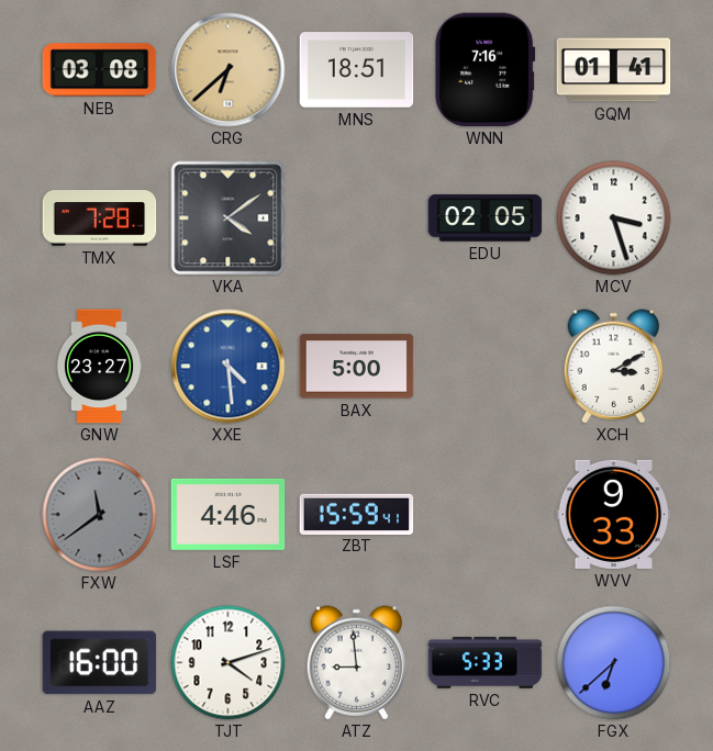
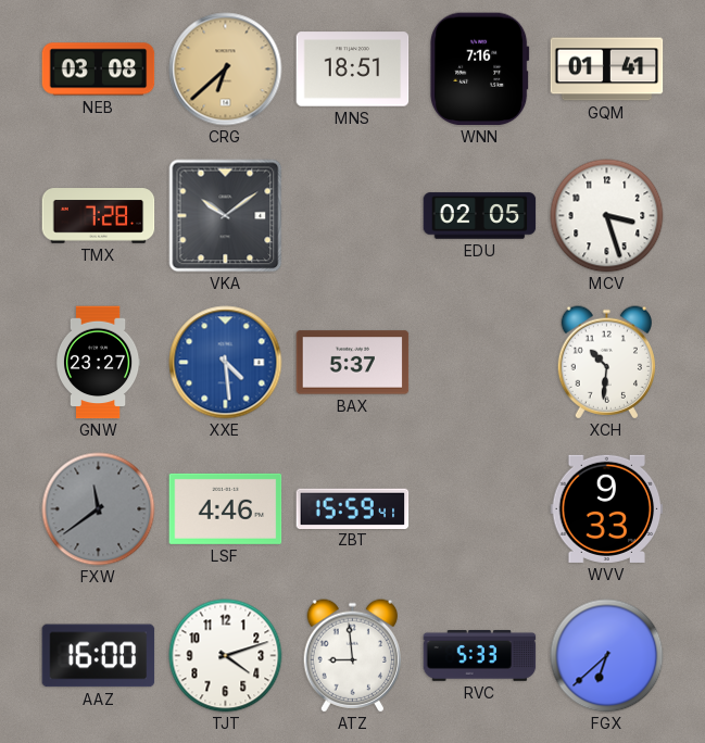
VKA: 4:09 -> 10:09 (226, 216)
BAX: 5:00 -> 5:37 (353, 363)
XCH: 3:10 -> 10:31 (606, 363)
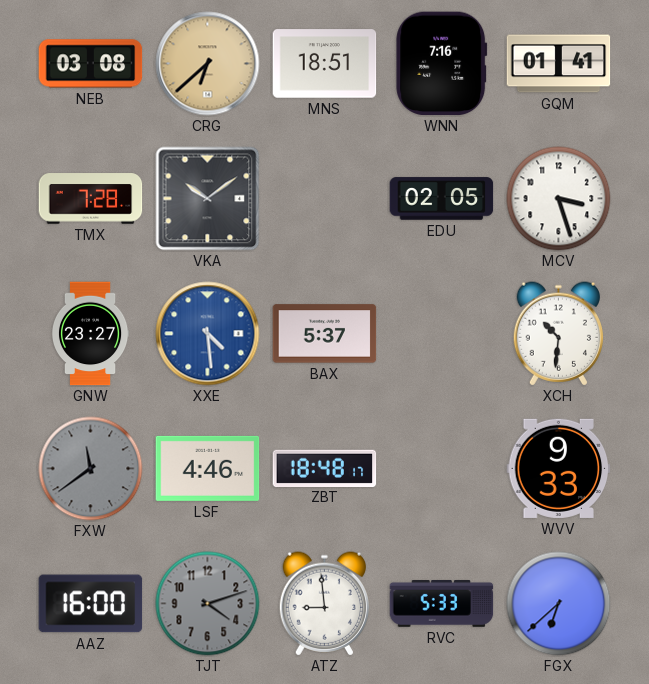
ZBT: 15:59 -> 18:48 (325, 468)
TJT dial: white -> grey (208, 604)
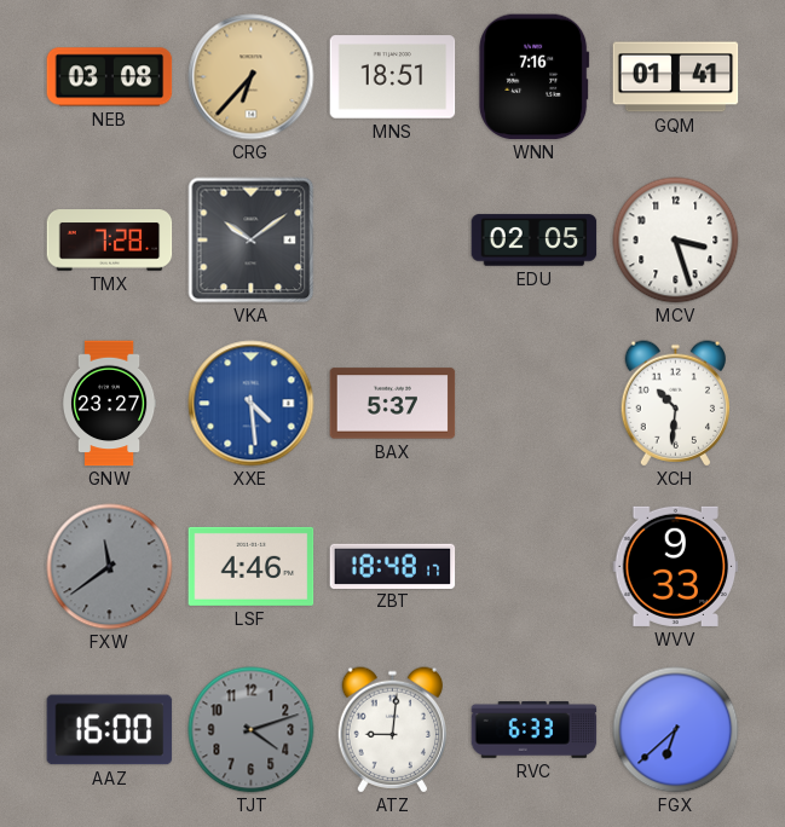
CRG: 6:38 -> 6:37 (252, 77)
ATZ: 8:59 -> 9:01 (392, 730)
RVC: 5:33 -> 6:33 (535, 730)
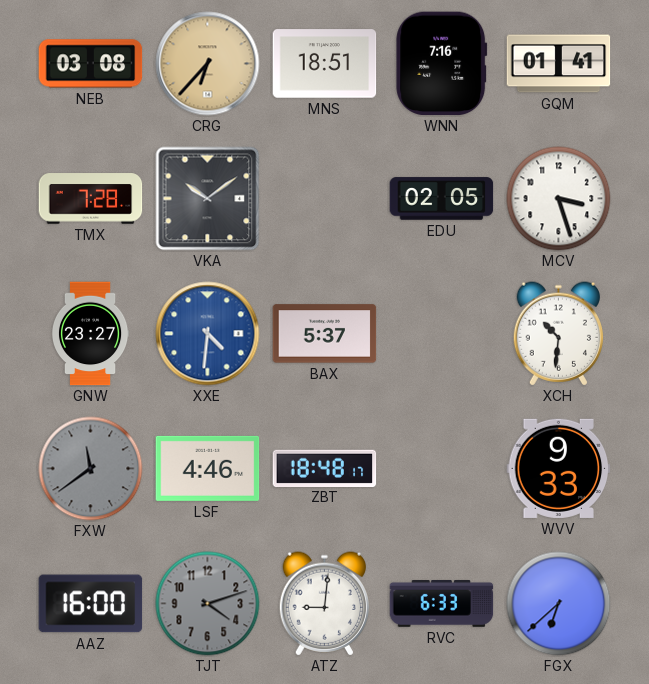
XXE: 4:29 -> 4:31 (208, 334)
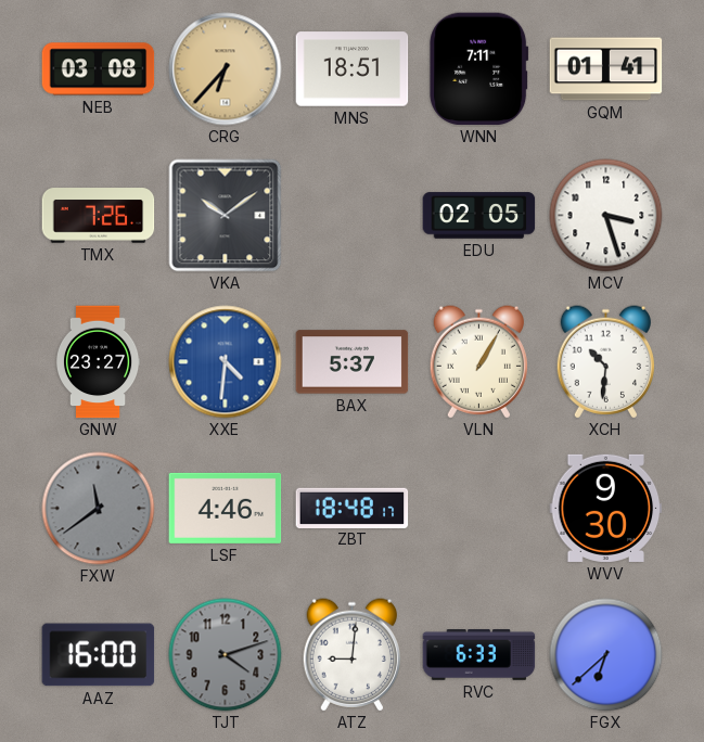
WNN: 7:16 -> 7:11 (479, 69)
TMX: 7:28 -> 7:26 (99, 216)
VLN: none -> 1:05 (478, 362)
WVV: 9:33 -> 9:30 (606, 508)
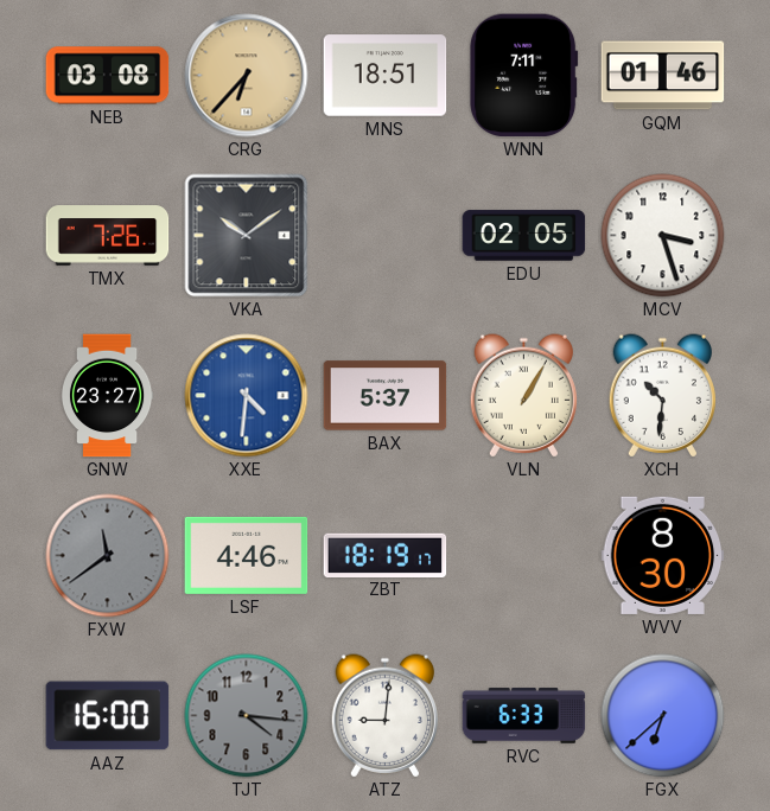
GQM: 01:41 -> 01:46 (663, 76)
ZBT: 18:48 -> 18:19 (386, 555)
WVV: 9:30 -> 8:30 (663, 555)
TJT: 4:12 -> 4:16 (247, 716)
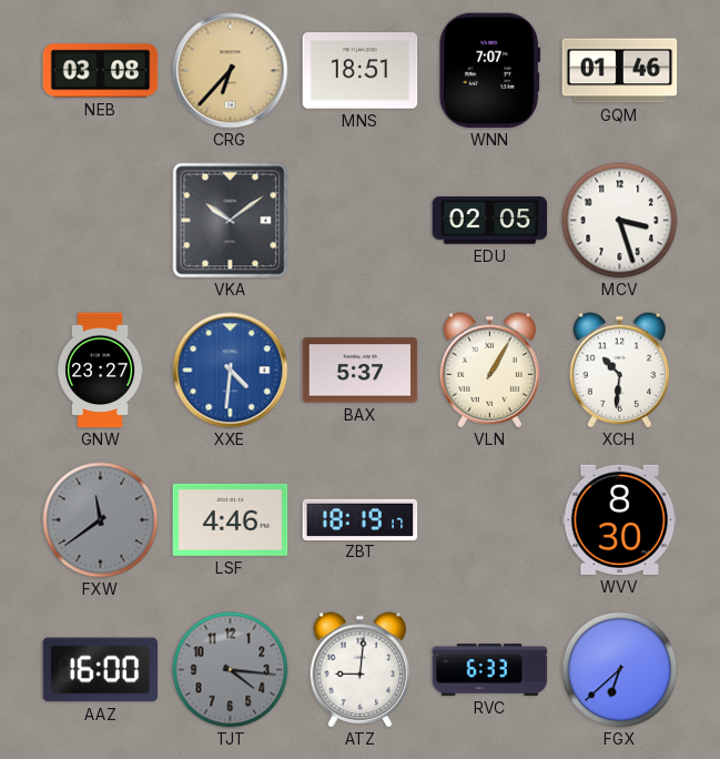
WNN: 7:11 -> 7:07 (490, 71)
TMX: 7:26 -> none (108, 236)
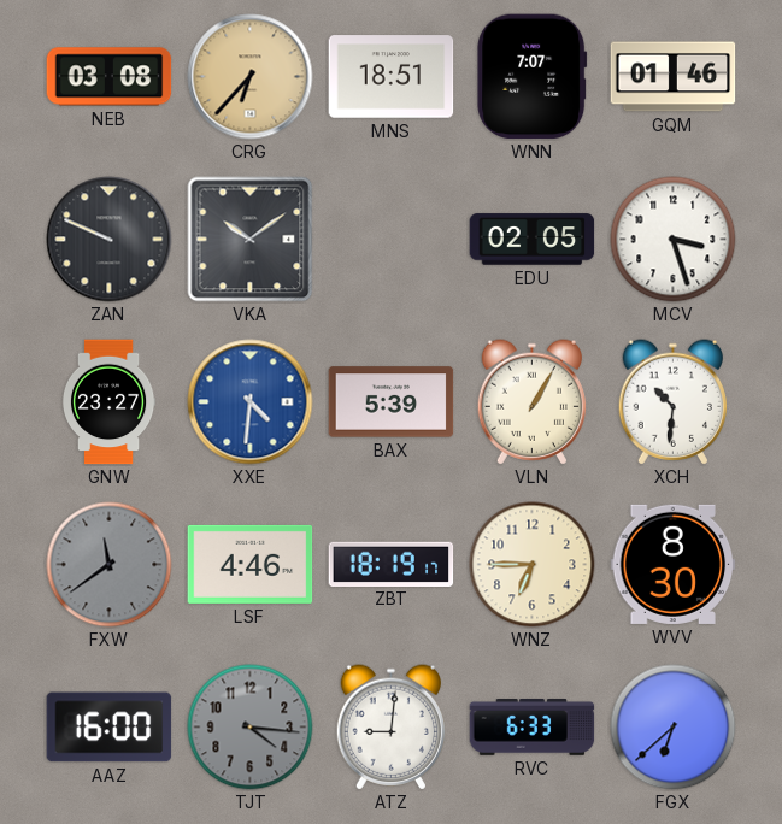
ZAN: none -> 9:49 (110, 240)
BAX: 5:37 -> 5:39 (392, 402)
WNZ: none -> 6:45 (533, 565)
